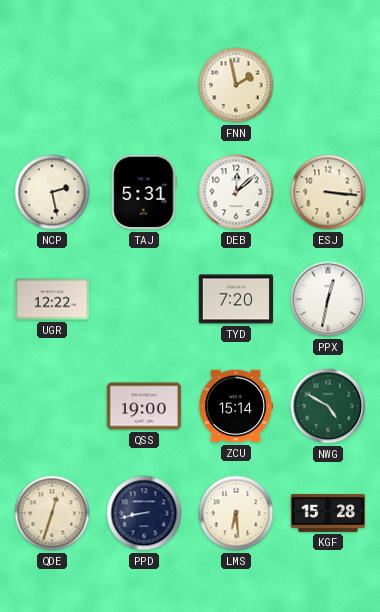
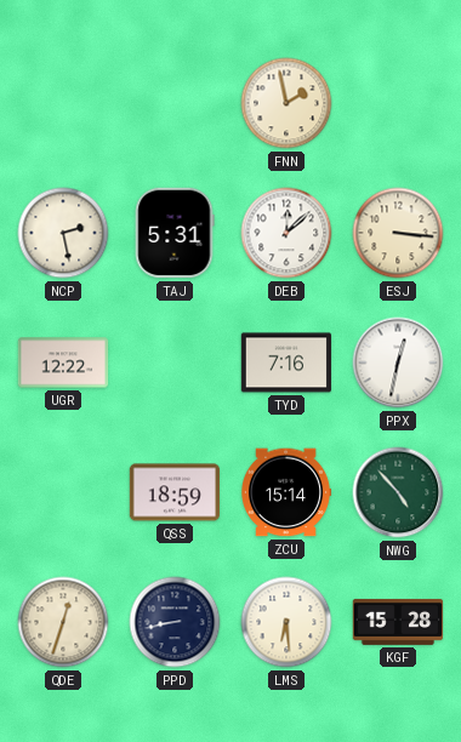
TYD: 7:20 -> 7:16 (286, 363)
QSS: 19:00 -> 18:59 (175, 492)
NWG: 4:50 -> 4:53 (398, 492)
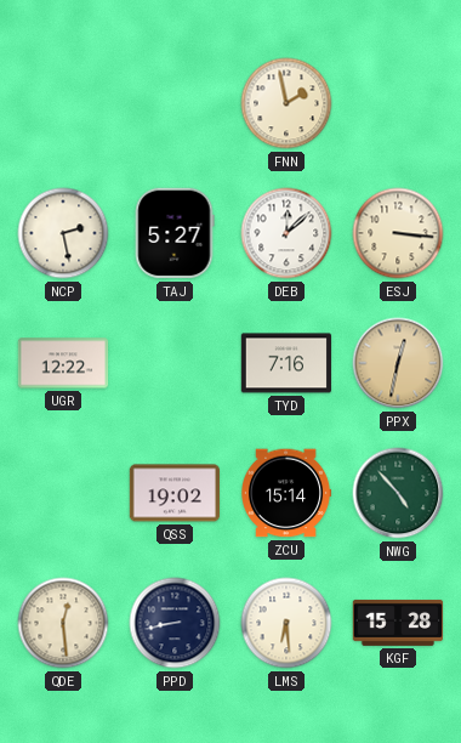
TAJ: 5:31 -> 5:27 (175, 233)
PPX dial: white -> champagne (398, 363)
QSS: 18:59 -> 19:02 (175, 493)
QDE: 12:33 -> 12:29 (63, 623)
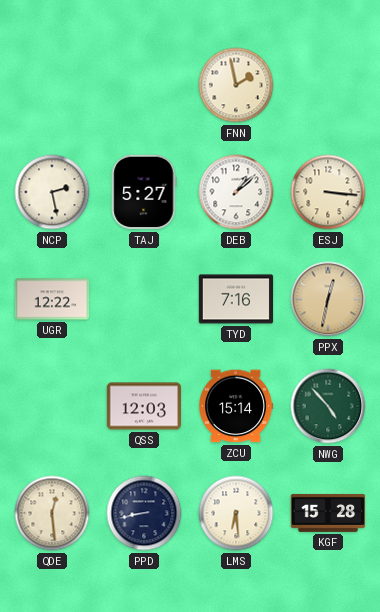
DEB: 12:08 -> 1:08 (236, 192)
QSS: 19:02 -> 12:03 (144, 406)
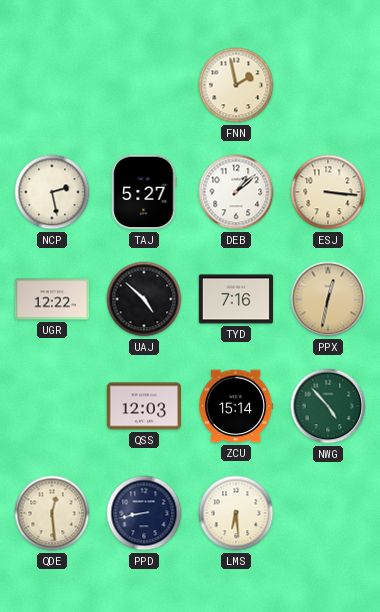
UAJ: none -> 4:52 (144, 299)
KGF: 15:28 -> none (328, 513)
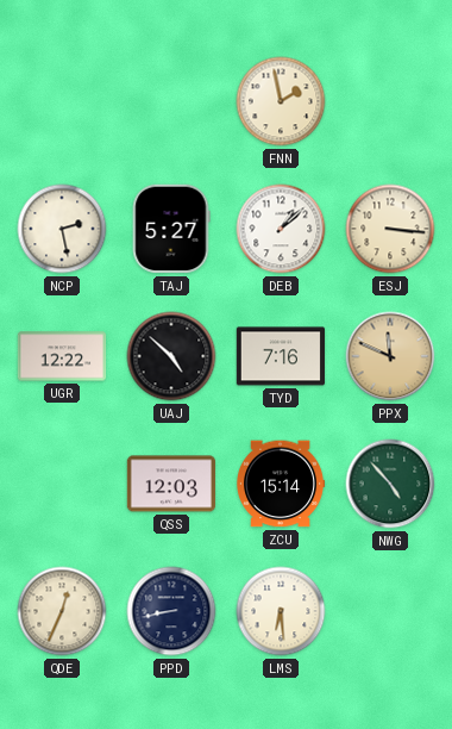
PPX: 12:32 -> 11:49 (390, 356)
QDE: 12:29 -> 12:34 (62, 611)
